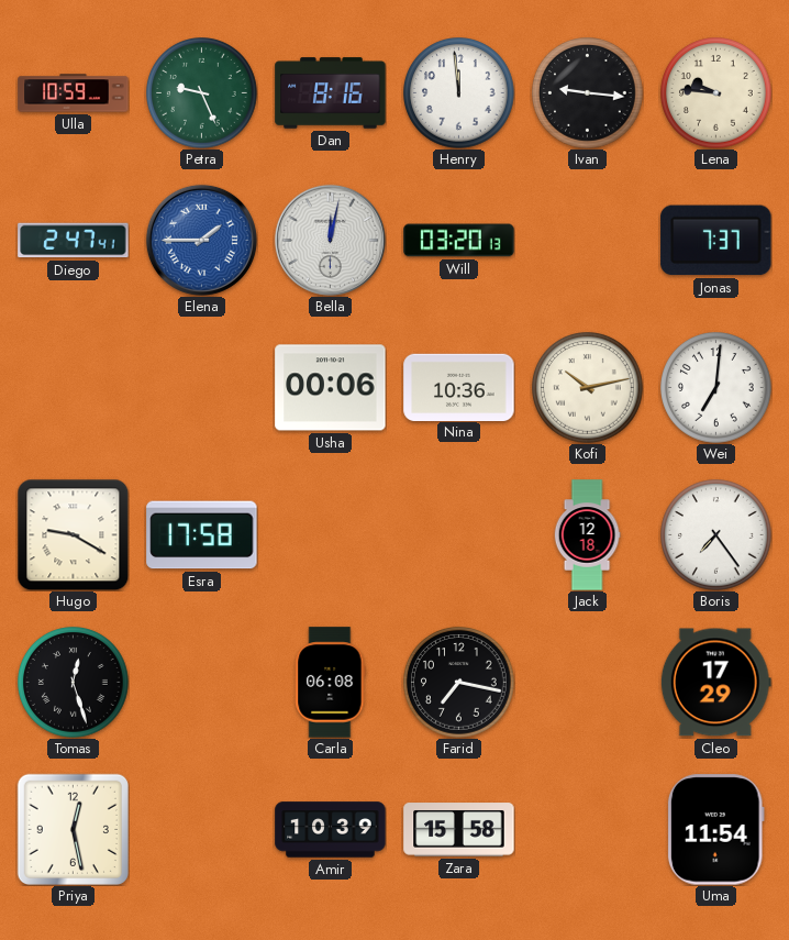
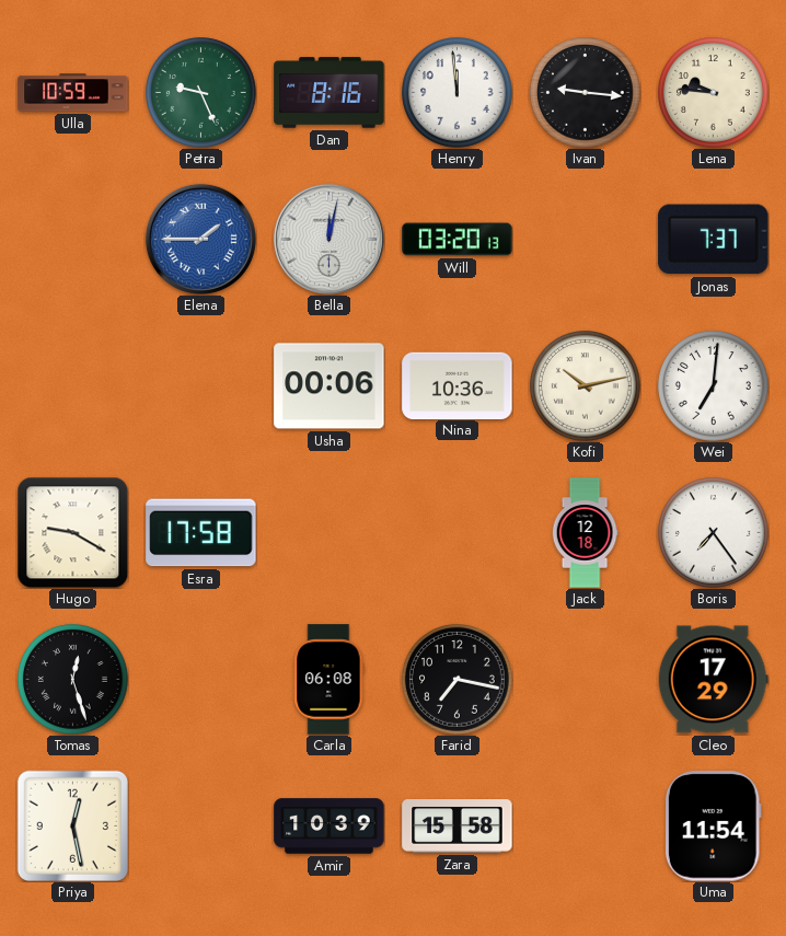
Diego: 2:47 -> none (74, 241)
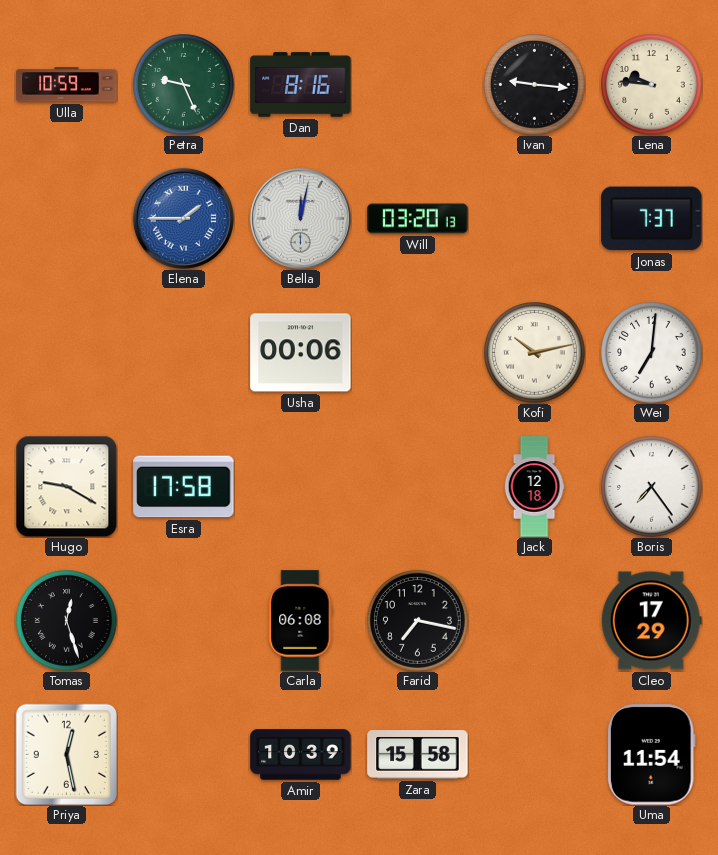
Henry: 11:59 -> none (458, 93)
Nina: 10:36 -> none (458, 385)
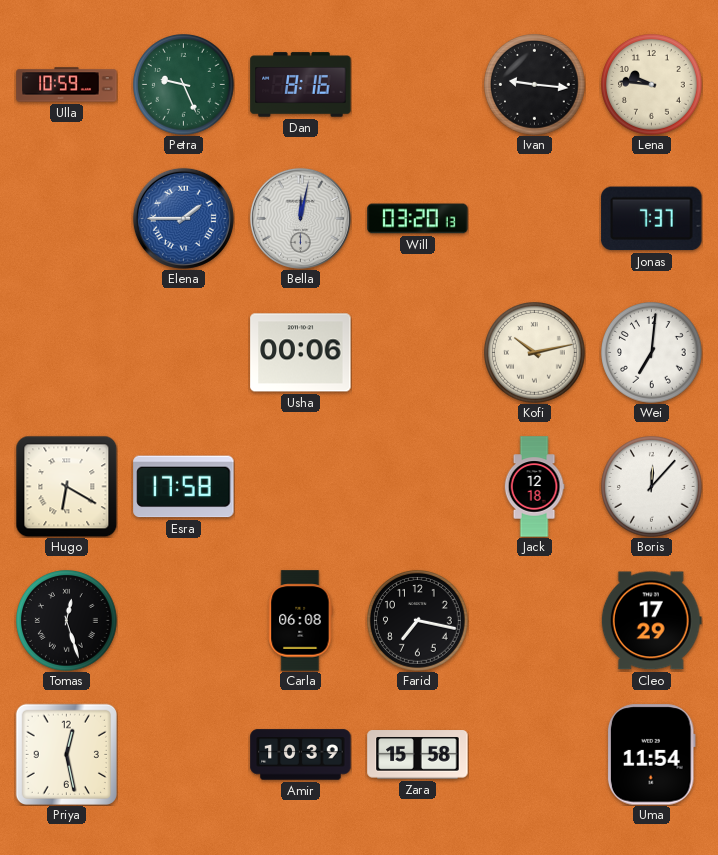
Hugo: 9:20 -> 6:20 (66, 486)
Boris: 7:24 -> 12:07 (652, 487)
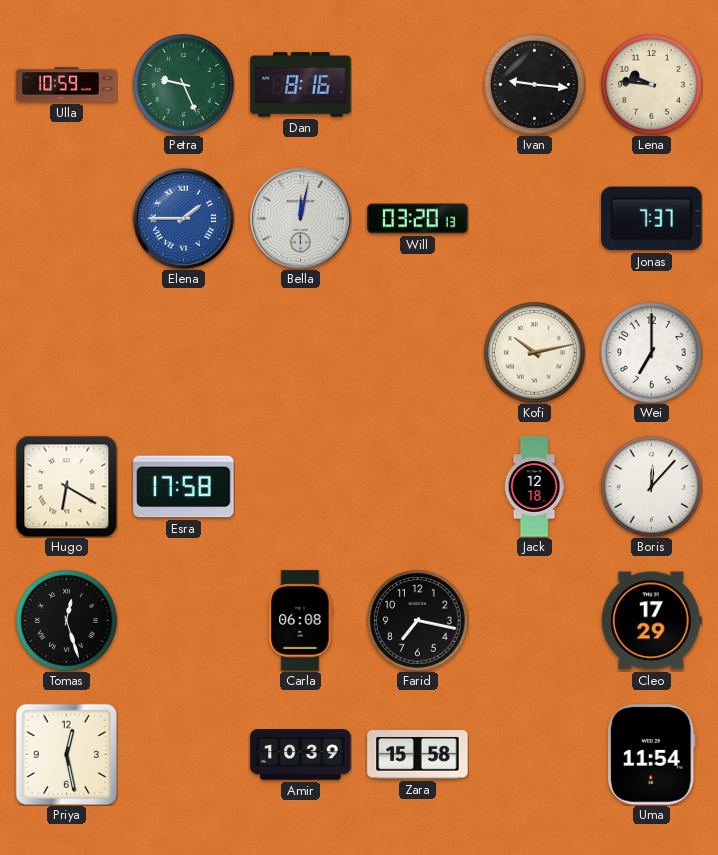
Usha: 00:06 -> none (301, 353)
Wei: 7:01 -> 7:00 (652, 353)
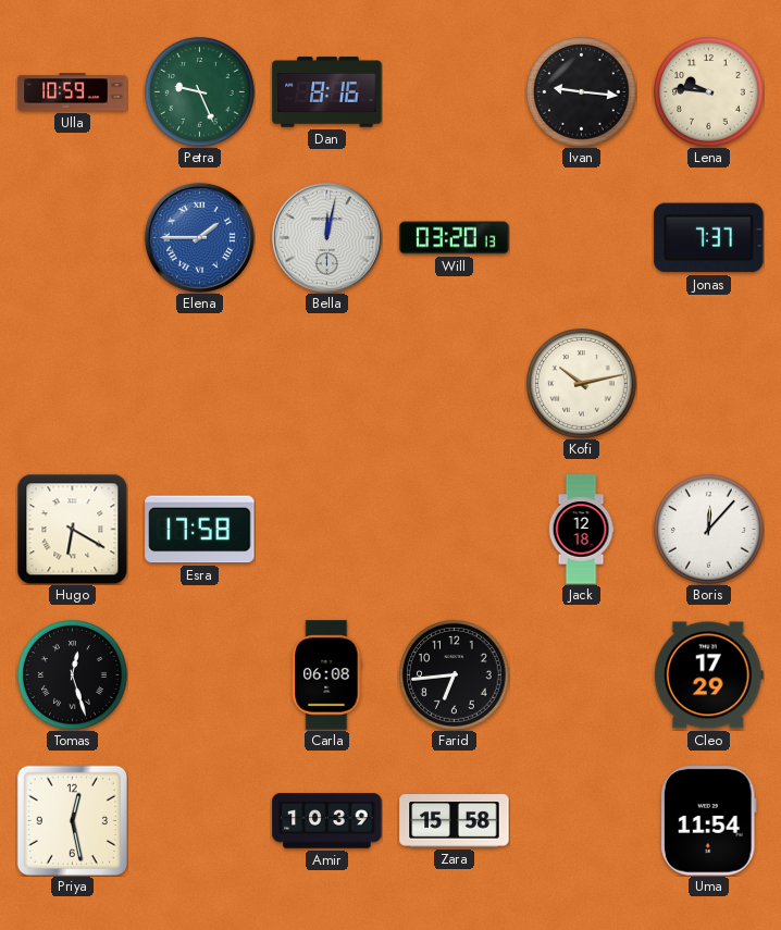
Wei: 7:00 -> none (652, 353)
Farid: 7:17 -> 6:44 (455, 675)
